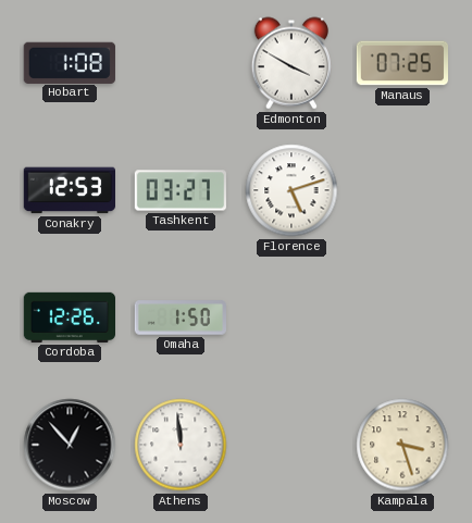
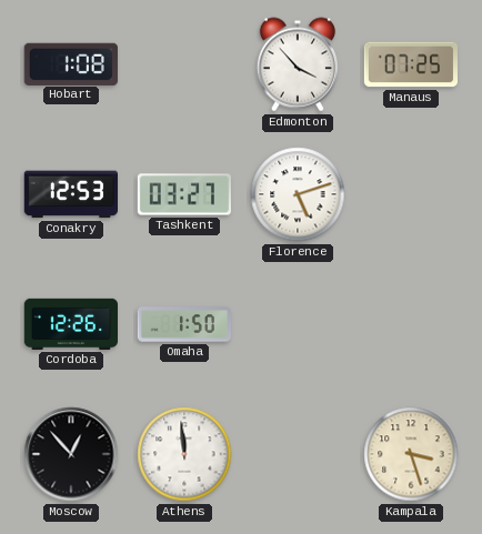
Edmonton: 3:50 -> 3:53 (298, 64)
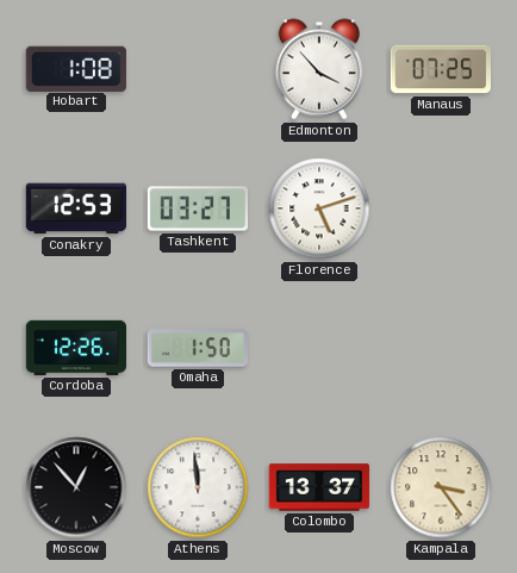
Colombo: none -> 13:37 (319, 487)
Kampala: 3:27 -> 3:24 (441, 487)
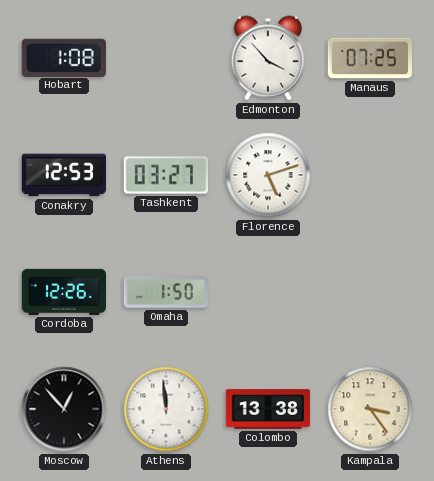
Colombo: 13:37 -> 13:38 (268, 409)
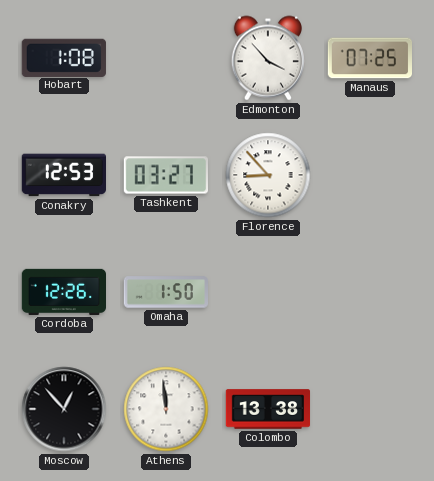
Florence: 5:12 -> 8:53 (268, 175)
Kampala: 3:24 -> none (370, 409)
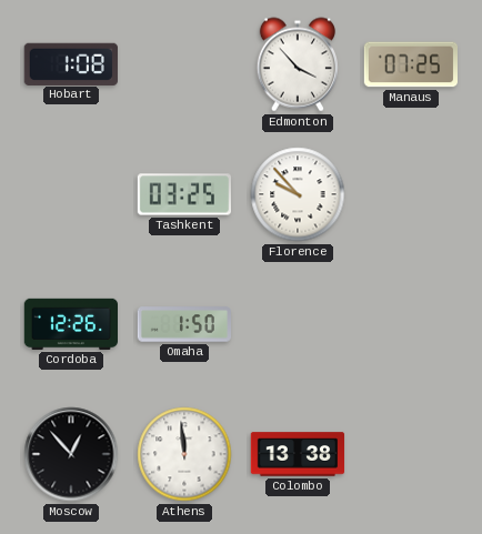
Conakry: 12:53 -> none (63, 175)
Tashkent: 03:27 -> 03:25 (183, 194)
Florence: 8:53 -> 9:53 (298, 194)
